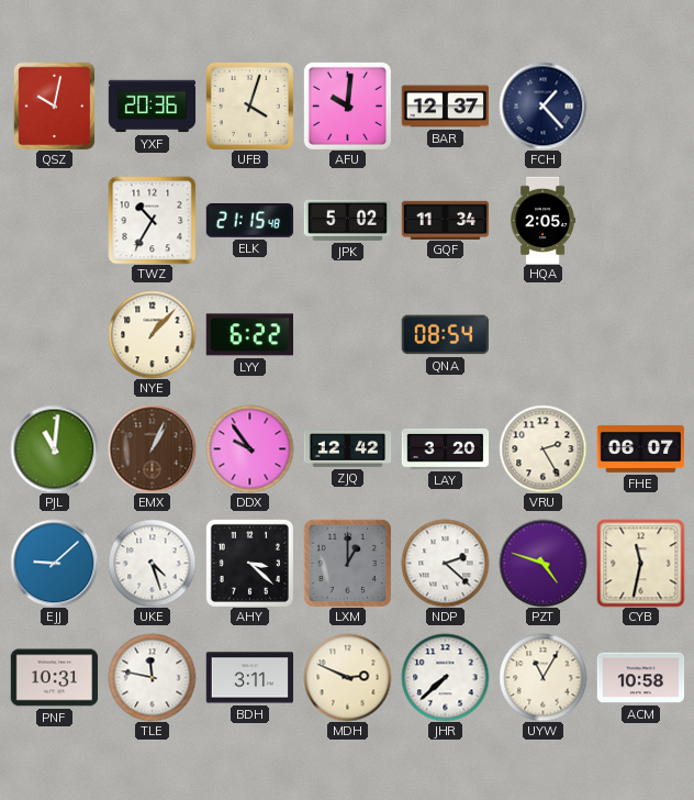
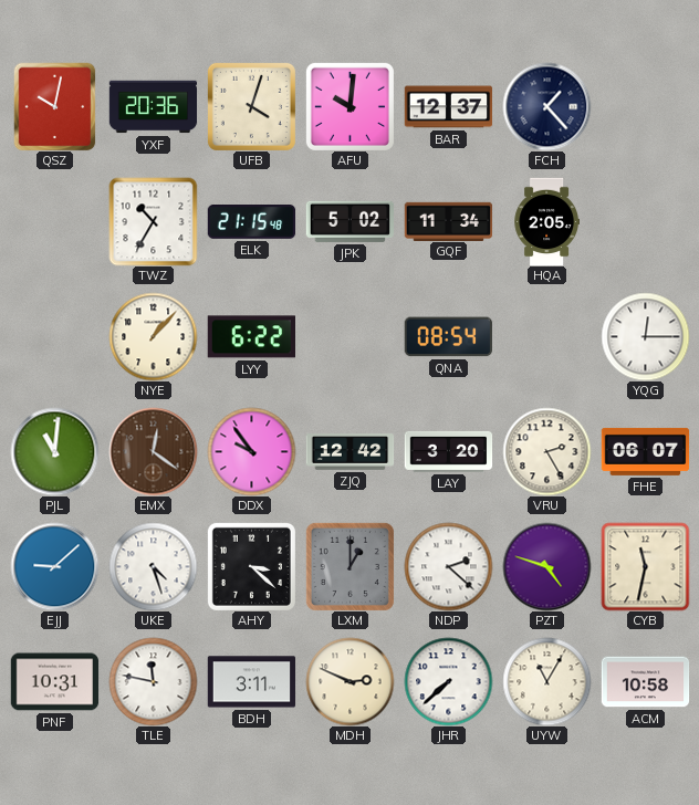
YQG: none -> 12:15 (645, 336)
EMX: 1:04 -> 12:21 (153, 451)
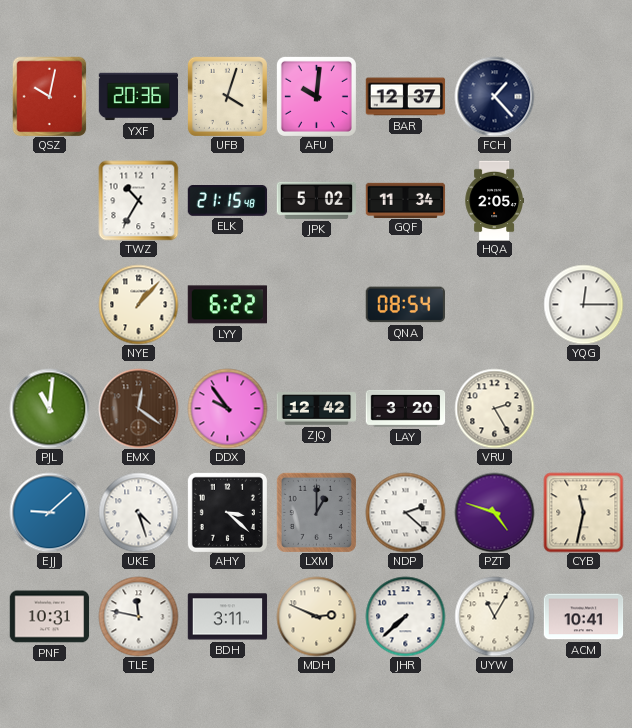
FHE: 06:07 -> none (645, 451)
ACM: 10:58 -> 10:41 (583, 617)
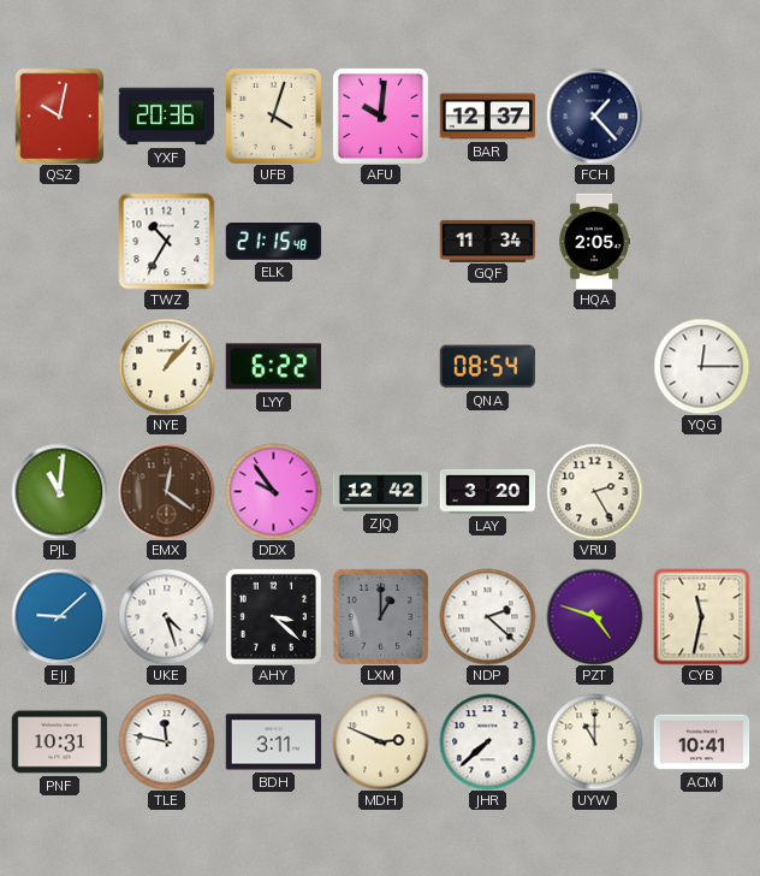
JPK: 5:02 -> none (316, 200)
UYW: 11:05 -> 11:00 (594, 741)
